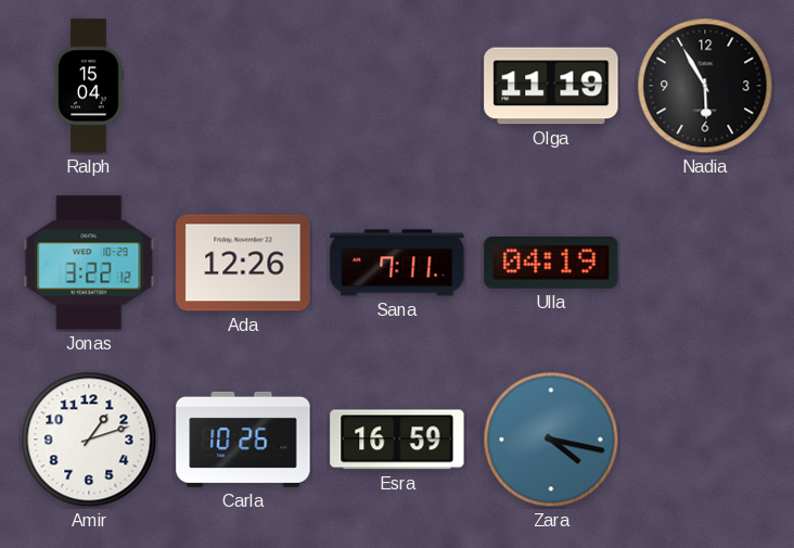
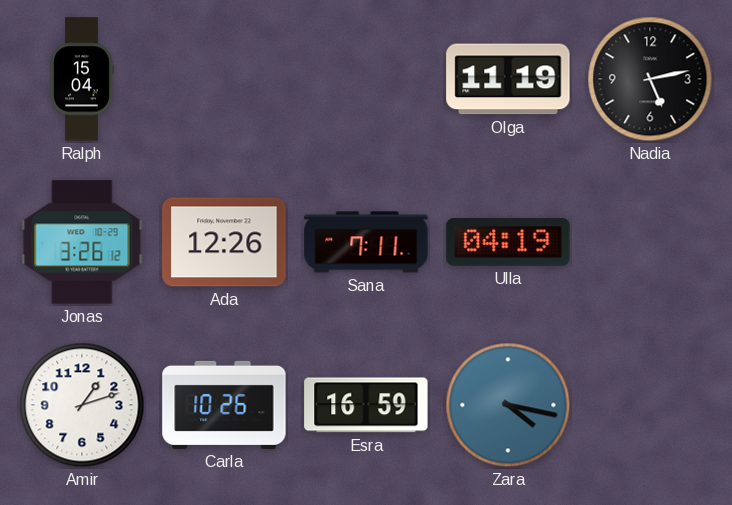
Nadia: 5:55 -> 5:13 (650, 79)
Jonas: 3:22 -> 3:26 (82, 242)
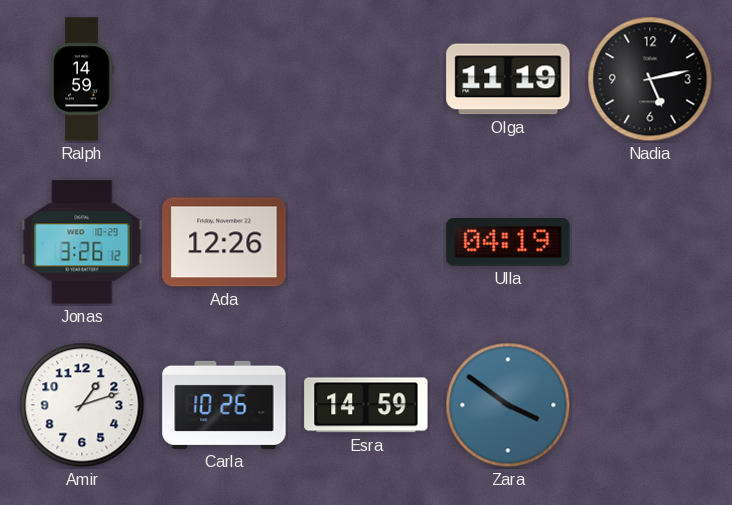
Ralph: 15:04 -> 14:59 (82, 79)
Sana: 7:11 -> none (366, 242)
Esra: 16:59 -> 14:59 (366, 405)
Zara: 4:17 -> 3:51 (508, 405)
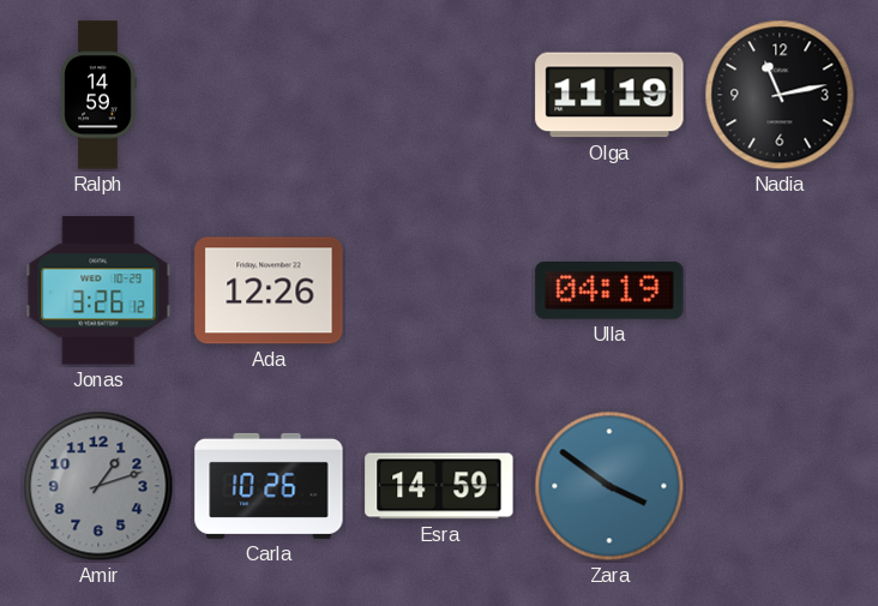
Nadia: 5:13 -> 11:13 (780, 95)
Amir dial: white -> grey (98, 486)
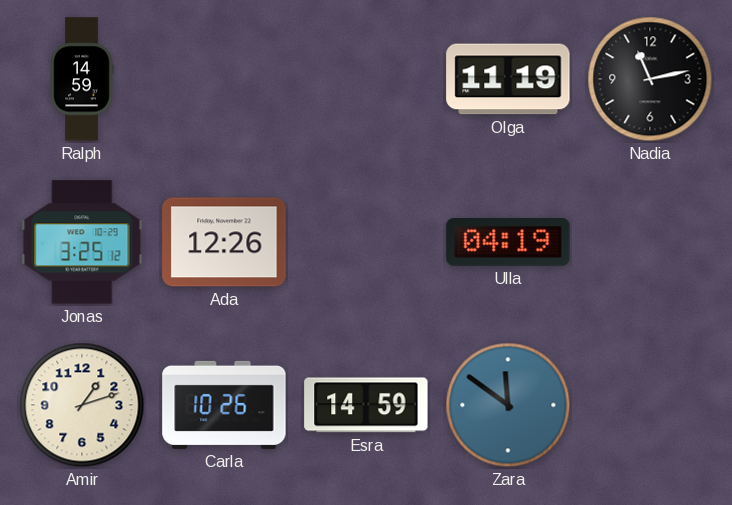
Jonas: 3:26 -> 3:25 (82, 242)
Amir dial: grey -> cream (82, 405)
Zara: 3:51 -> 11:51 (508, 405)
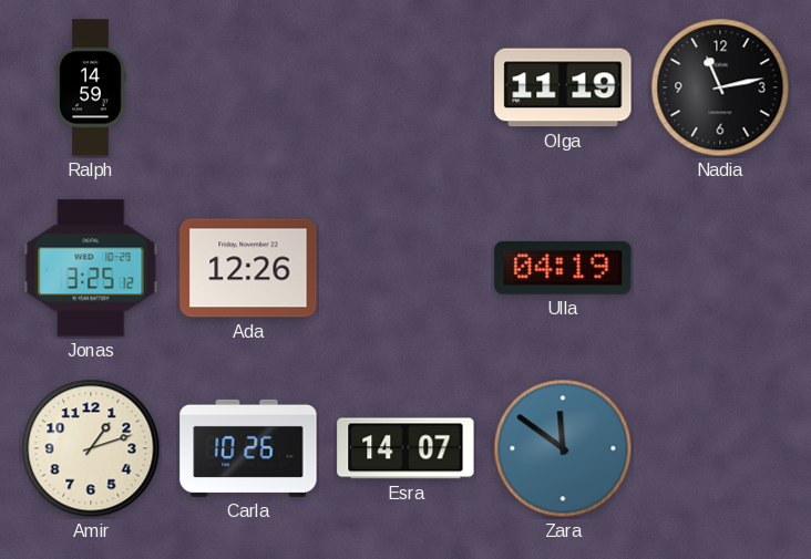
Esra: 14:59 -> 14:07 (405, 448)
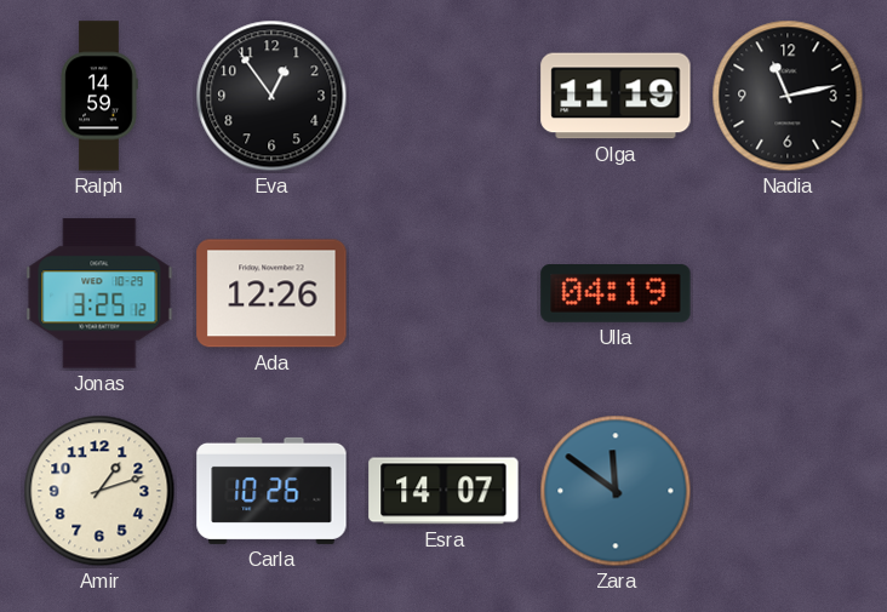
Eva: none -> 12:54 (271, 96)
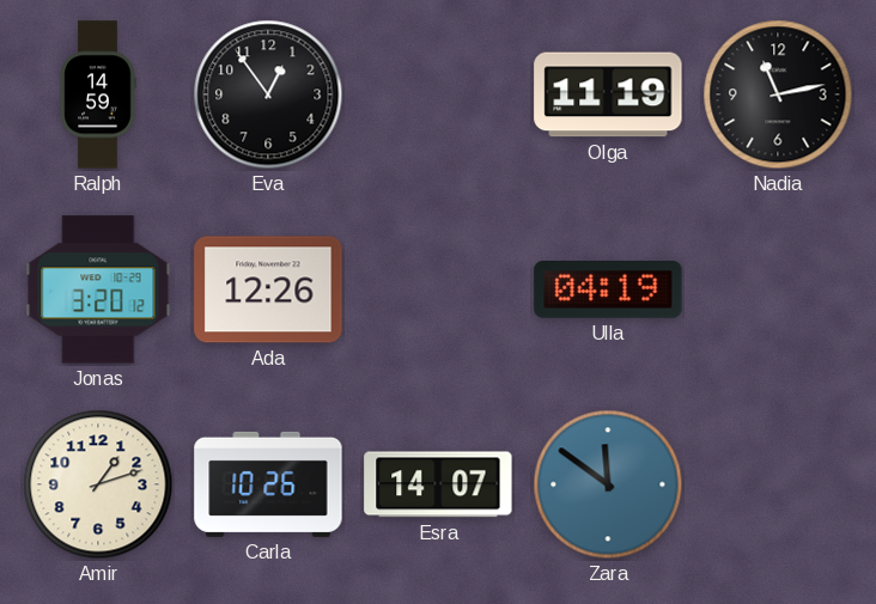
Jonas: 3:25 -> 3:20 (98, 289)
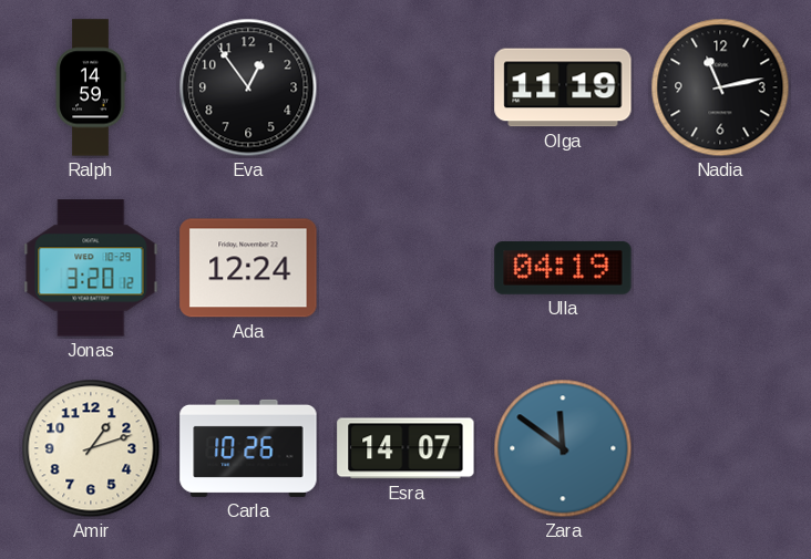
Ada: 12:26 -> 12:24 (248, 268)
